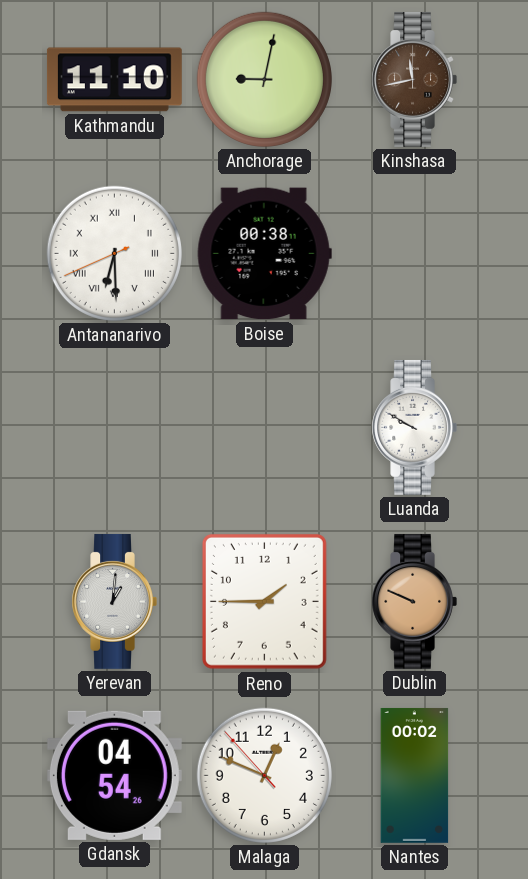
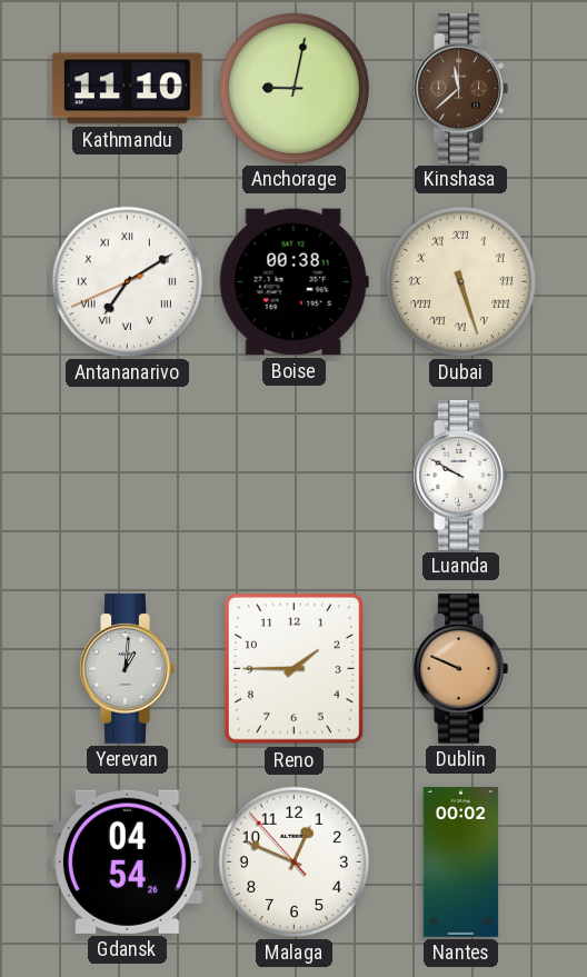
Kinshasa: 11:43 -> 11:38 (460, 88)
Antananarivo: 6:29 -> 7:09 (127, 281)
Dubai: none -> 5:27 (460, 281)
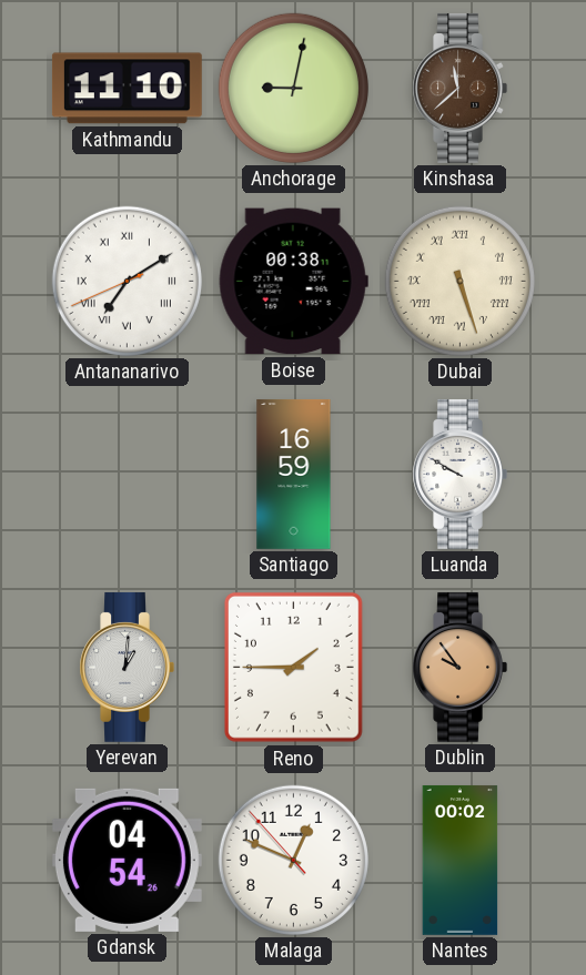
Santiago: none -> 16:59 (294, 474)
Dublin: 9:49 -> 9:54 (459, 667)
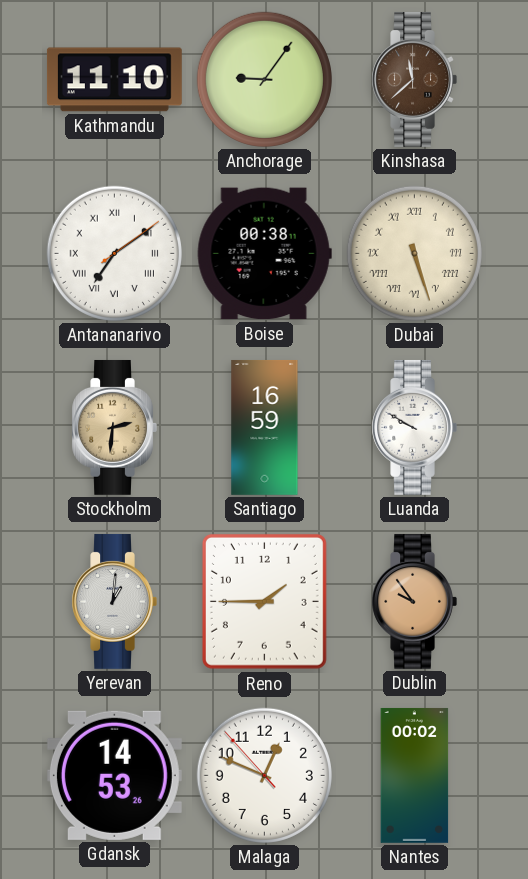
Anchorage: 9:02 -> 9:06 (264, 79)
Antananarivo: 7:09:41 -> 7:09:09 (114, 253)
Stockholm: none -> 2:31 (114, 427)
Gdansk: 04:54 -> 14:53 (114, 775)
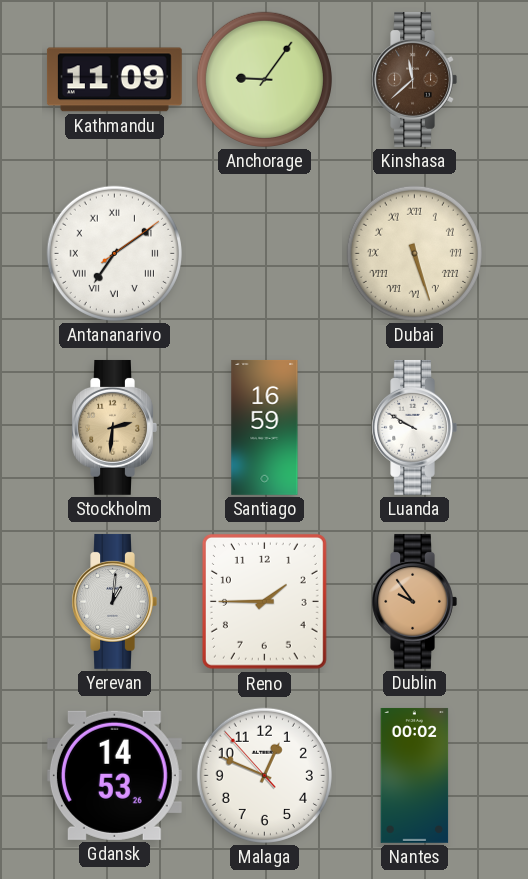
Kathmandu: 11:10 -> 11:09 (114, 80)
Boise: 00:38 -> none (264, 254)
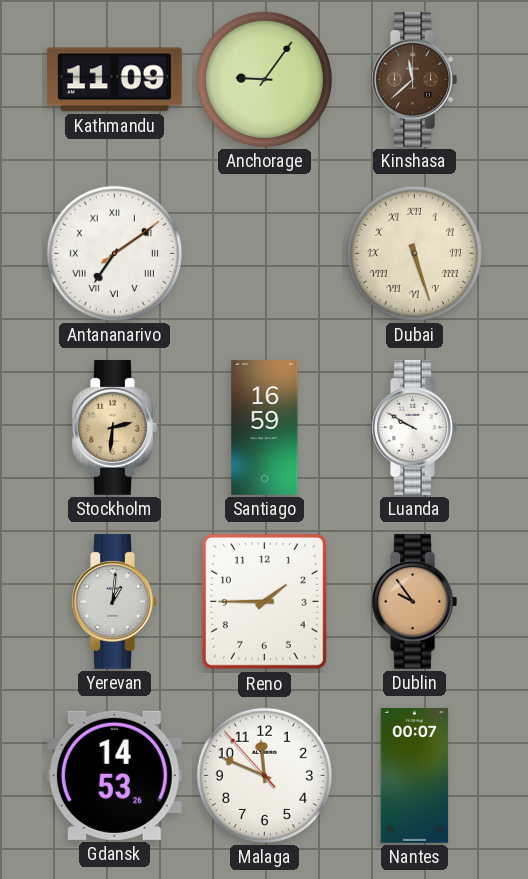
Malaga: 12:48 -> 11:48 (264, 775)
Nantes: 00:02 -> 00:07 (415, 775)
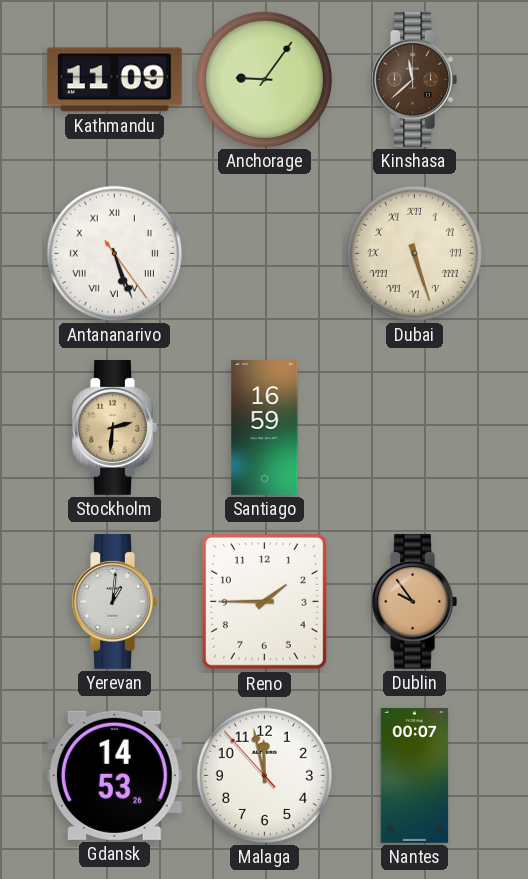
Antananarivo: 7:09 -> 5:26 (114, 253)
Luanda: 9:50 -> none (414, 427)
Malaga: 11:48 -> 11:57 (264, 775)
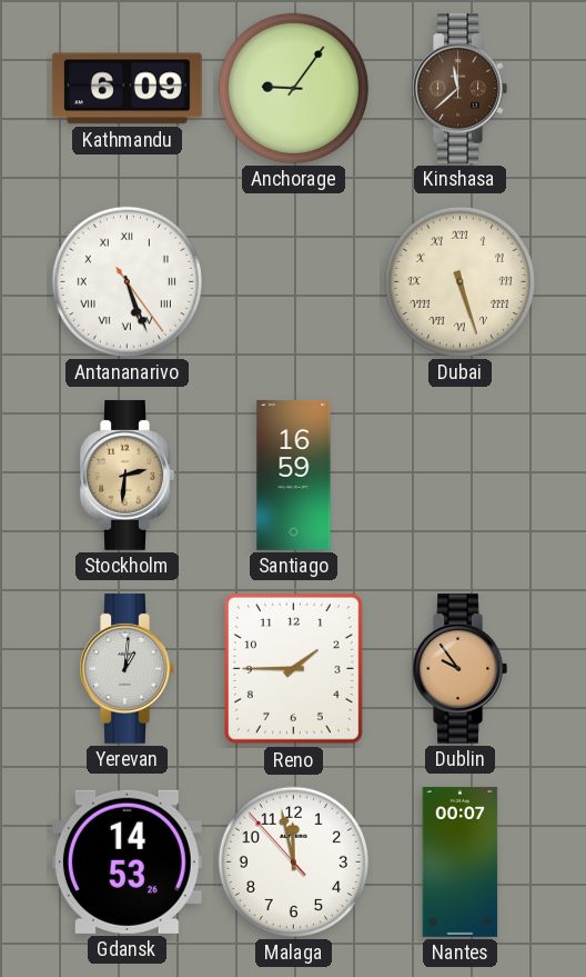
Kathmandu: 11:09 -> 6:09 (127, 89)
